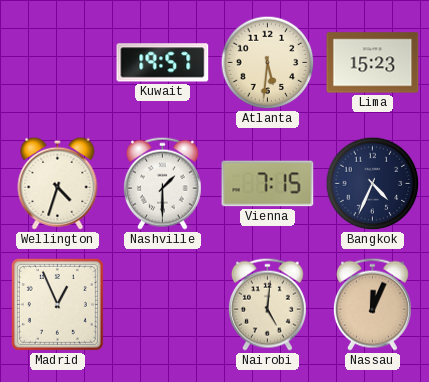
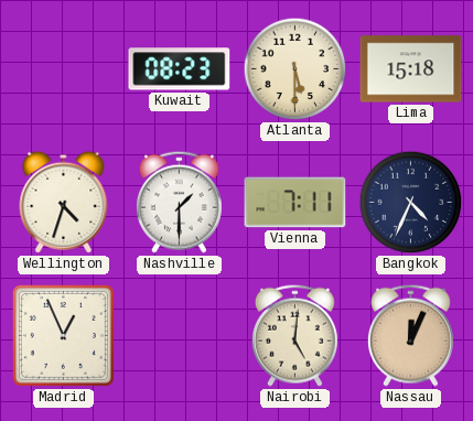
Kuwait: 19:57 -> 08:23 (180, 69)
Atlanta: 5:31 -> 5:30 (295, 69)
Lima: 15:23 -> 15:18 (411, 69)
Vienna: 7:15 -> 7:11 (295, 203)
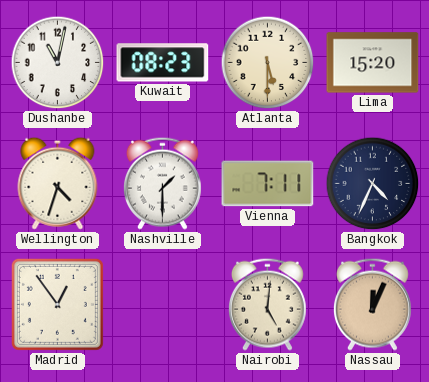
Dushanbe: none -> 11:02 (58, 63)
Lima: 15:18 -> 15:20 (373, 63)
Madrid: 12:56 -> 12:54 (57, 304)
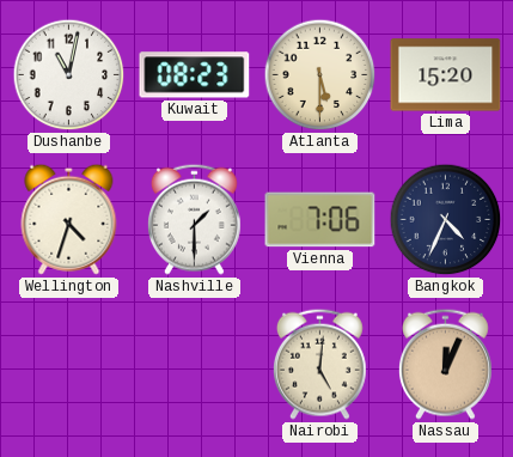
Vienna: 7:11 -> 7:06 (320, 220)
Madrid: 12:54 -> none (57, 304)
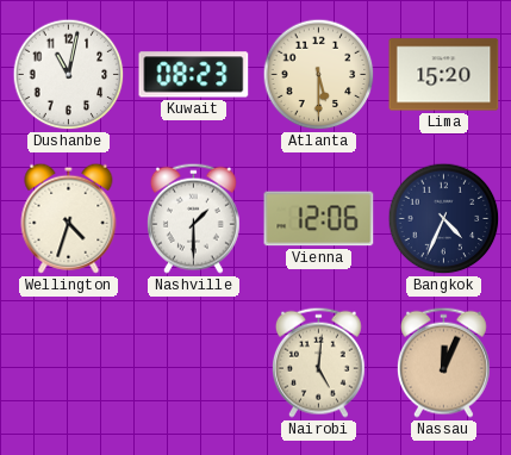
Vienna: 7:06 -> 12:06 (319, 219)
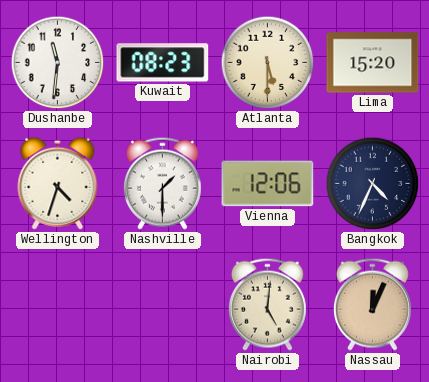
Dushanbe: 11:02 -> 11:31 (58, 63)
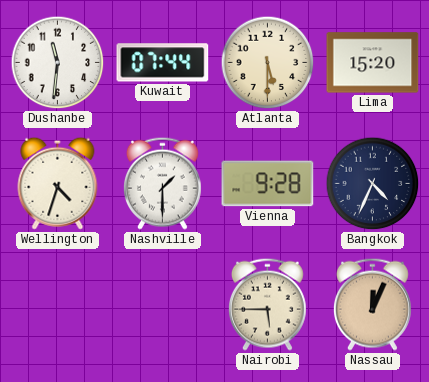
Kuwait: 08:23 -> 07:44 (163, 63)
Vienna: 12:06 -> 9:28 (268, 184)
Nairobi: 5:01 -> 5:45 (267, 304)
